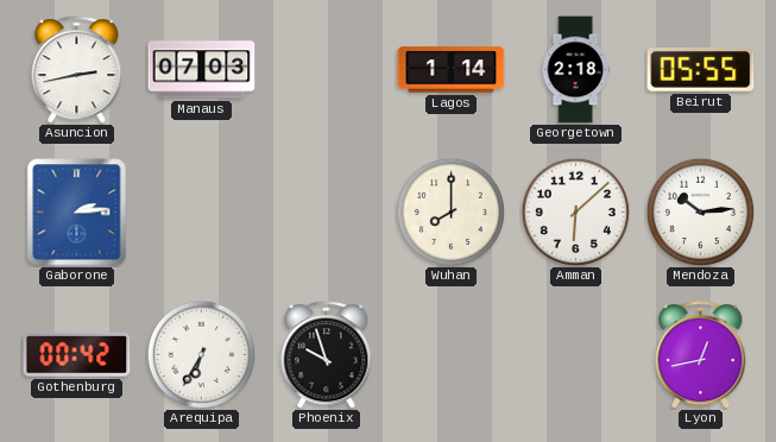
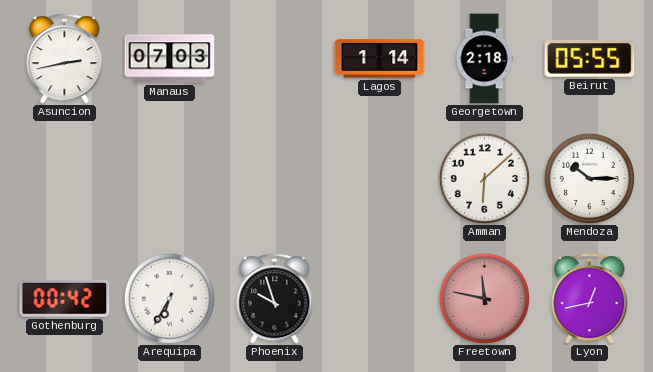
Gaborone: 2:14 -> none (77, 213)
Wuhan: 8:00 -> none (450, 211)
Mendoza: 10:14 -> 10:15 (589, 178)
Freetown: none -> 11:47 (484, 298)
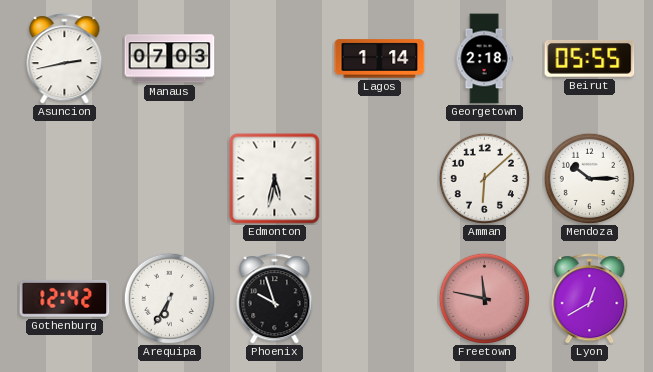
Edmonton: none -> 5:32 (275, 179)
Gothenburg: 00:42 -> 12:42 (65, 298)
Lyon: 12:43 -> 12:40 (590, 299)
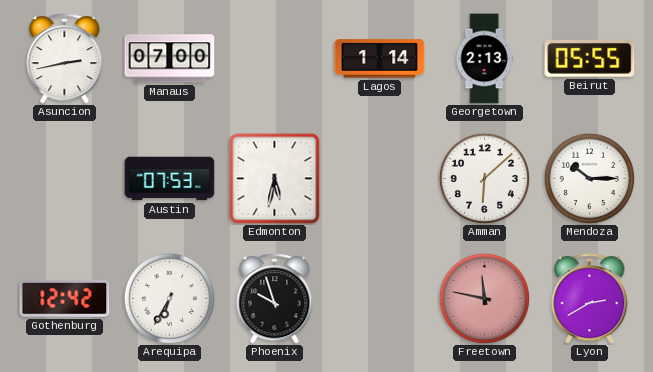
Manaus: 07:03 -> 07:00 (170, 59)
Georgetown: 2:18 -> 2:13 (484, 59)
Austin: none -> 07:53 (170, 179)
Lyon: 12:40 -> 2:40 (590, 299)
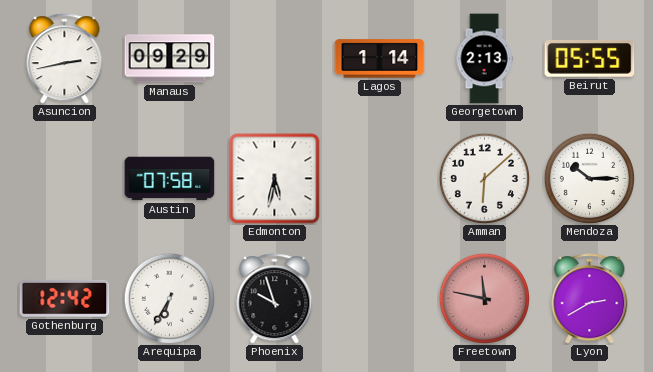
Manaus: 07:00 -> 09:29 (170, 59)
Austin: 07:53 -> 07:58 (170, 179)
